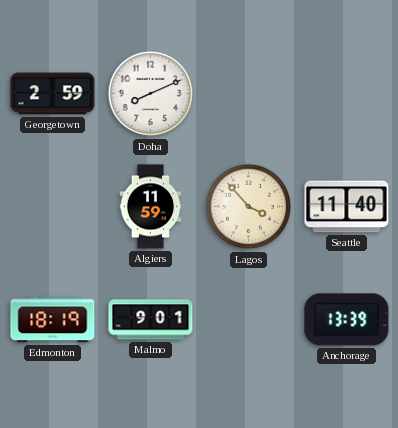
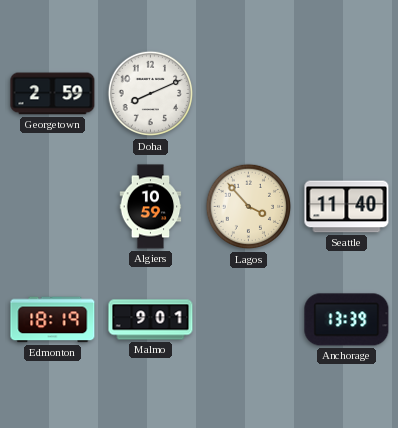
Algiers: 11:59 -> 10:59 (151, 207)
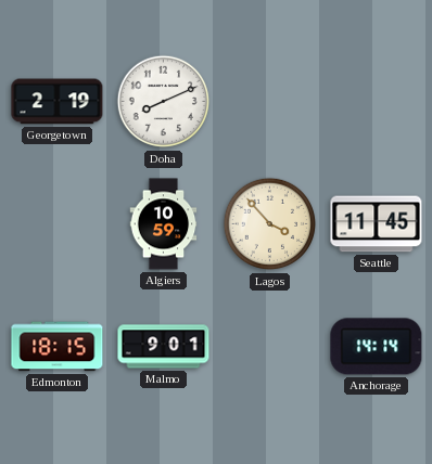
Georgetown: 2:59 -> 2:19 (58, 102)
Seattle: 11:40 -> 11:45 (377, 224)
Edmonton: 18:19 -> 18:15 (58, 347)
Anchorage: 13:39 -> 14:14 (377, 347)
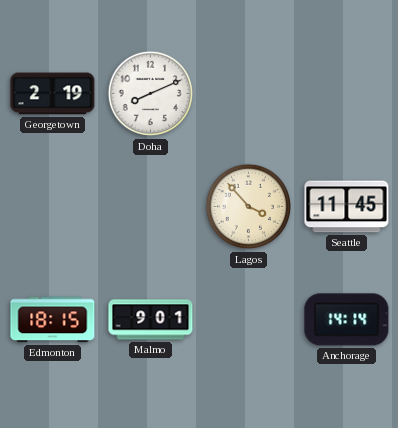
Algiers: 10:59 -> none (164, 224)
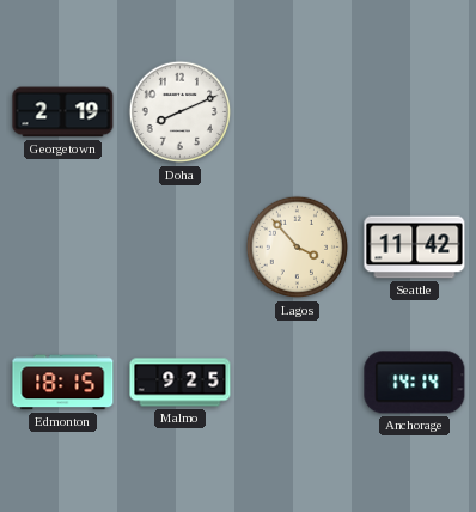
Seattle: 11:45 -> 11:42 (415, 248)
Malmo: 9:01 -> 9:25 (181, 383)
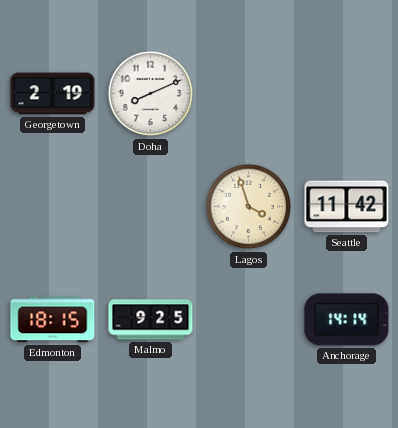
Lagos: 3:53 -> 3:57 (249, 207)
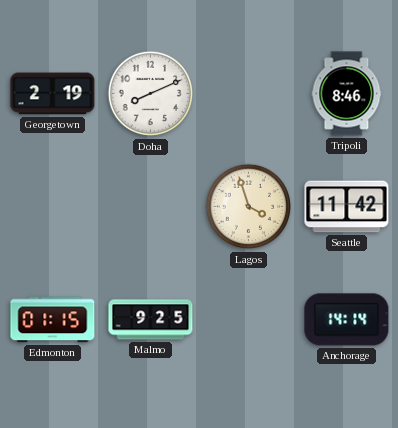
Tripoli: none -> 8:46 (347, 94)
Edmonton: 18:15 -> 01:15 (53, 320)
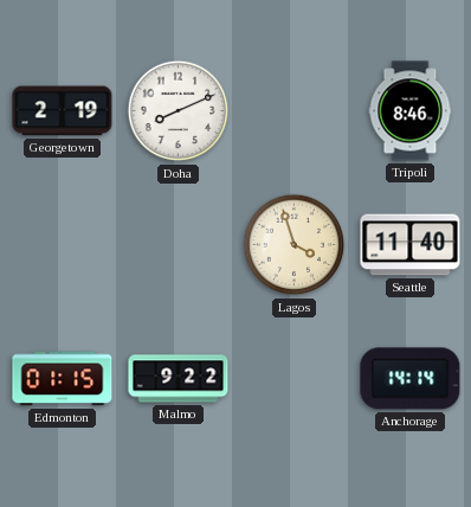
Seattle: 11:42 -> 11:40 (411, 245)
Malmo: 9:25 -> 9:22 (179, 379)
